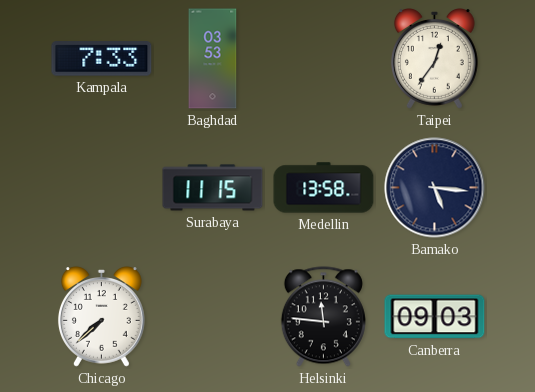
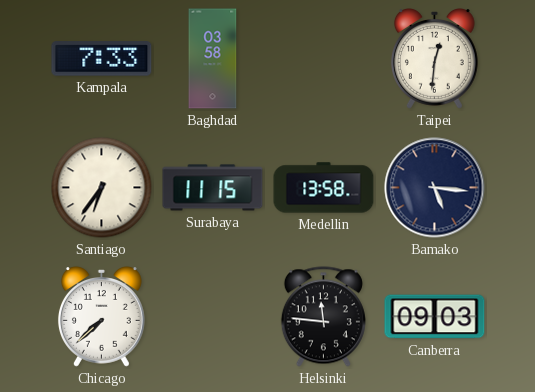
Baghdad: 03:53 -> 03:58 (213, 59)
Taipei: 12:36 -> 12:31 (434, 59)
Santiago: none -> 6:36 (102, 188)
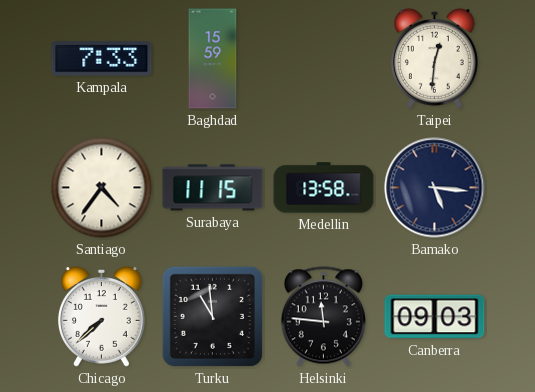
Baghdad: 03:58 -> 15:59 (213, 59)
Santiago: 6:36 -> 4:36 (102, 188)
Turku: none -> 10:59 (212, 316)
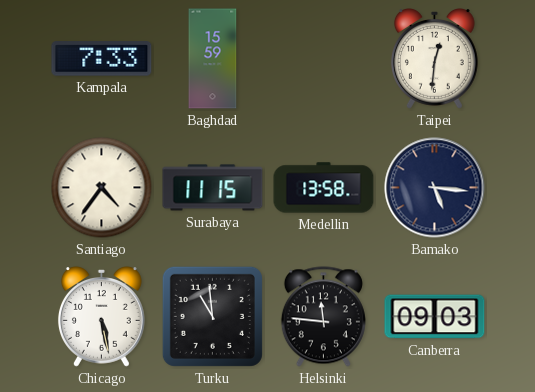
Chicago: 7:38 -> 5:28 (101, 317)
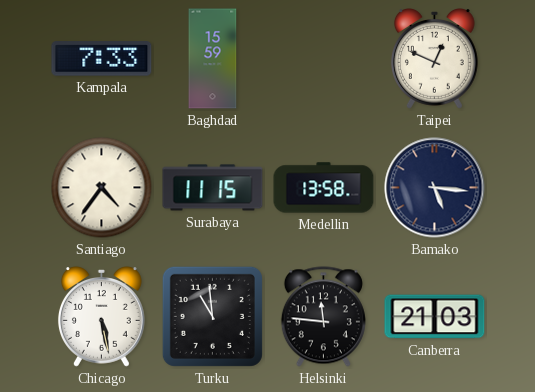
Taipei: 12:31 -> 12:49 (434, 59)
Canberra: 09:03 -> 21:03 (435, 317)
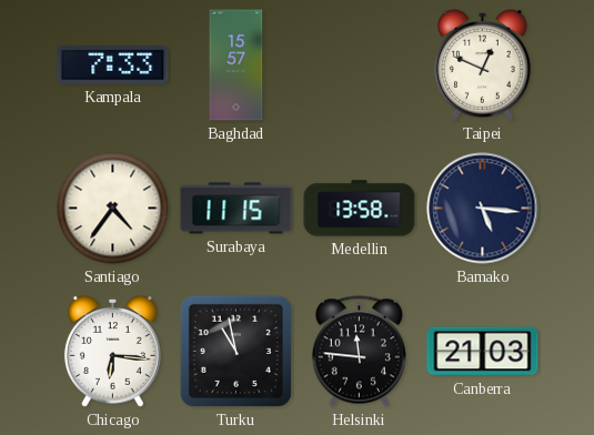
Baghdad: 15:59 -> 15:57 (236, 65)
Chicago: 5:28 -> 6:16 (112, 352)
Turku: 10:59 -> 10:58 (235, 351)
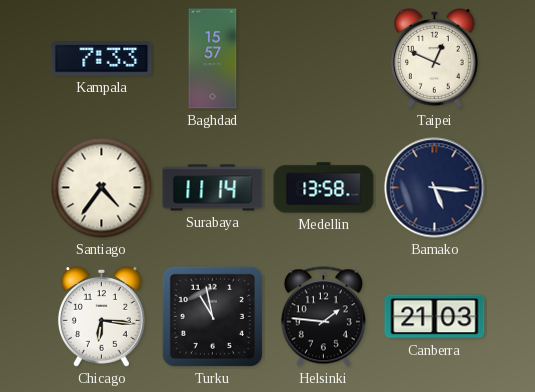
Surabaya: 11:15 -> 11:14 (213, 188)
Helsinki: 11:46 -> 1:46 (323, 317)
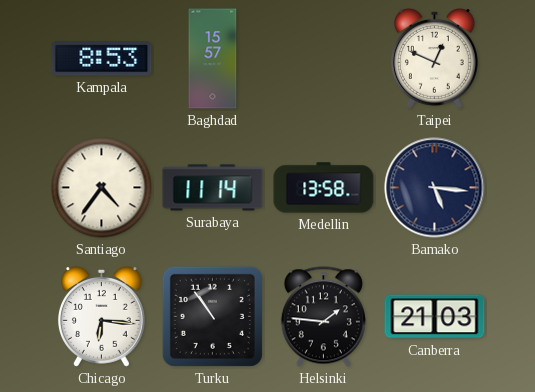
Kampala: 7:33 -> 8:53 (102, 59)
Turku: 10:58 -> 10:54 (212, 316)
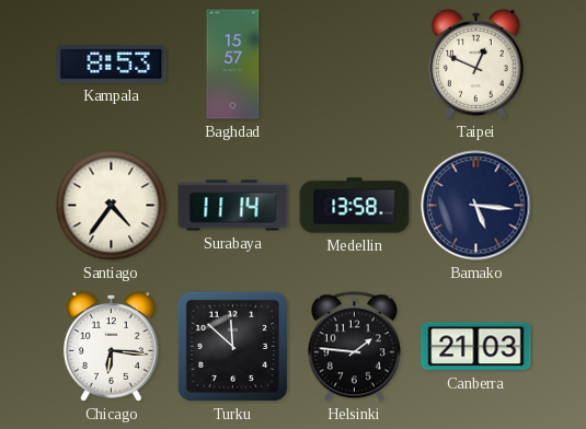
Turku: 10:54 -> 11:52 (232, 346)
